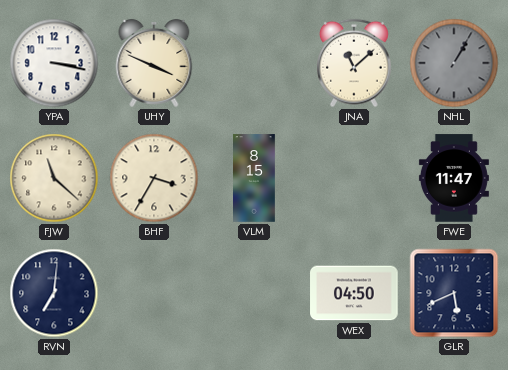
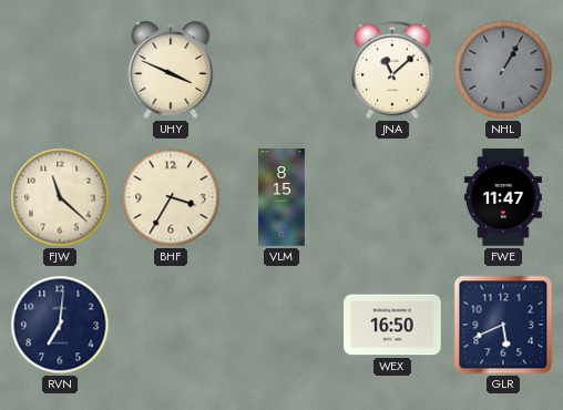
YPA: 3:17 -> none (54, 63)
WEX: 04:50 -> 16:50 (392, 325)
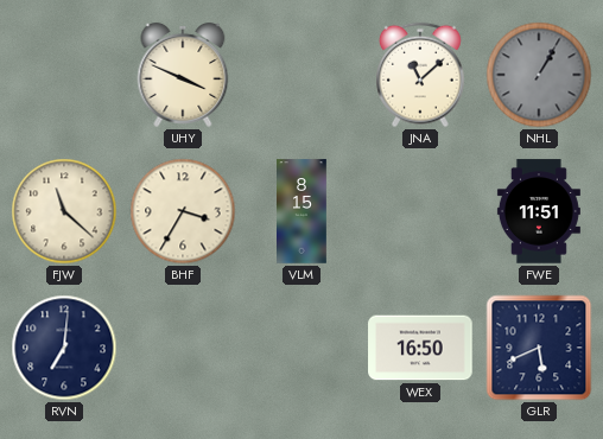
FWE: 11:47 -> 11:51 (539, 211)
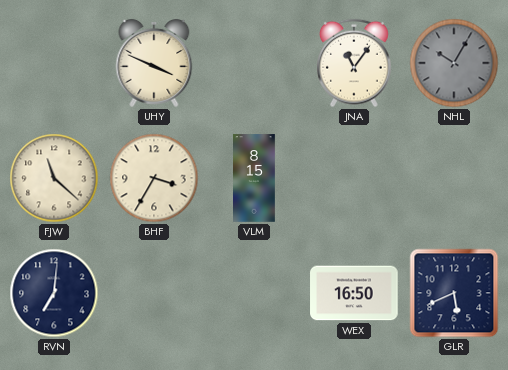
JNA: 11:08 -> 11:06 (355, 63)
NHL: 1:05 -> 10:05 (454, 63)
FWE: 11:51 -> none (539, 211)
